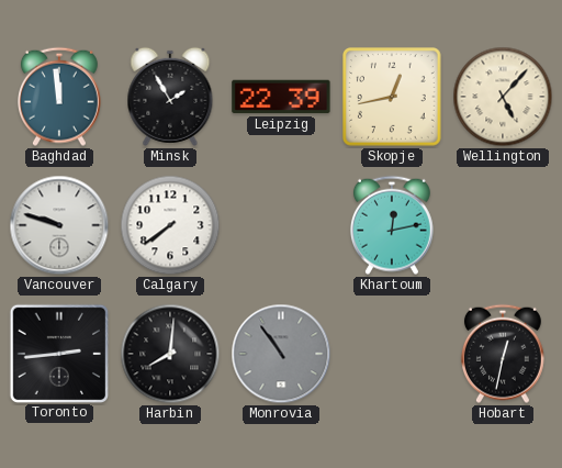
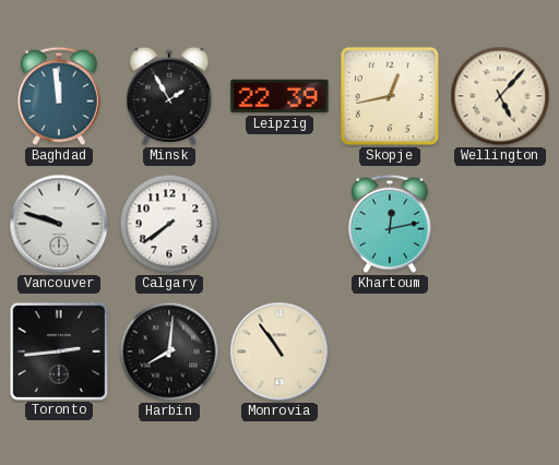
Monrovia dial: grey -> cream (279, 351)
Hobart: 12:32 -> none (503, 354)
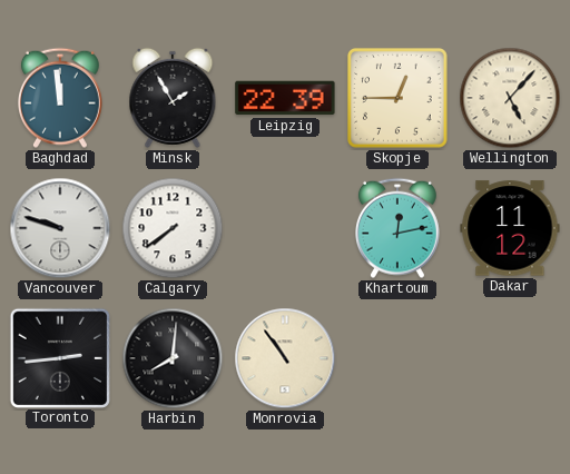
Skopje: 12:43 -> 12:45 (397, 98)
Dakar: none -> 11:12 (510, 228)
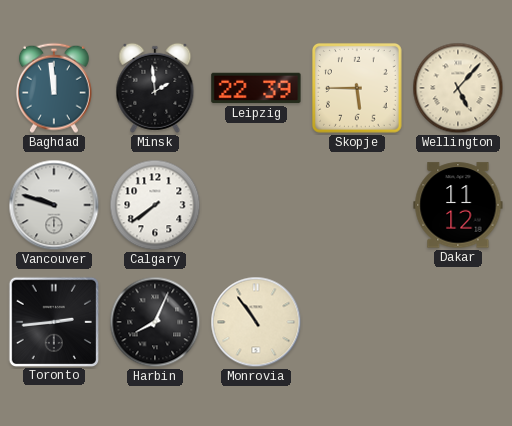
Minsk: 1:55 -> 1:59 (155, 88)
Skopje: 12:45 -> 5:45 (357, 88)
Khartoum: 12:13 -> none (397, 228)
Harbin: 8:01 -> 8:04 (155, 322)
